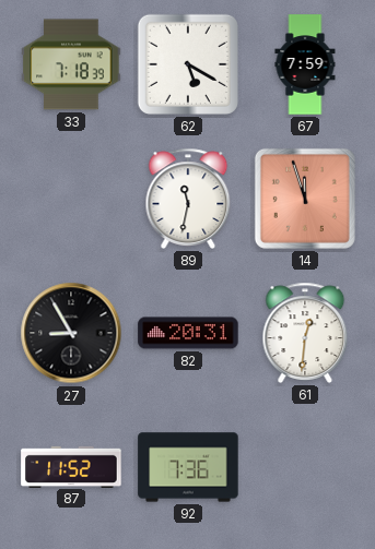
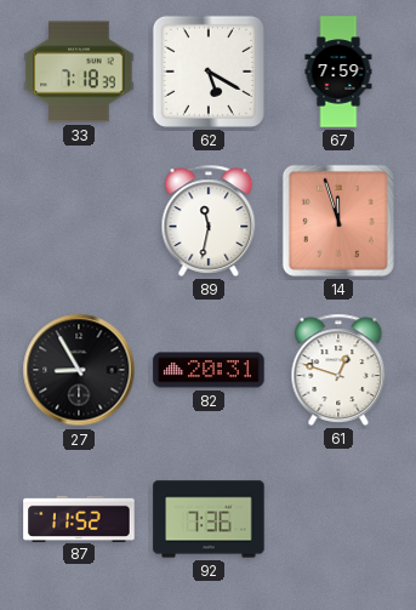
61: 12:31 -> 12:48 (338, 370)
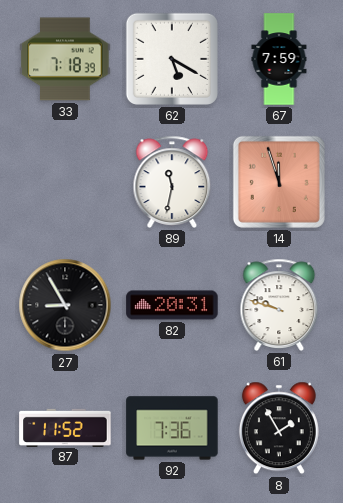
61: 12:48 -> 9:48 (279, 305)
8: none -> 1:55 (279, 428)
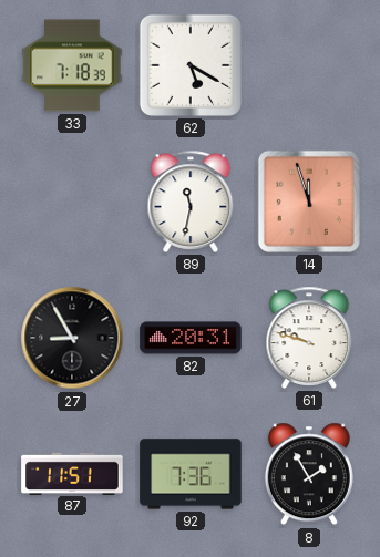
67: 7:59 -> none (279, 59)
87: 11:52 -> 11:51 (72, 473)
